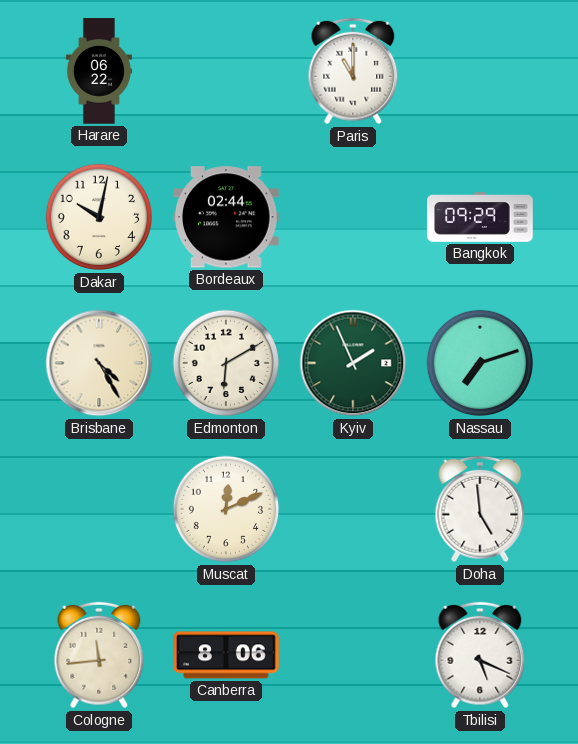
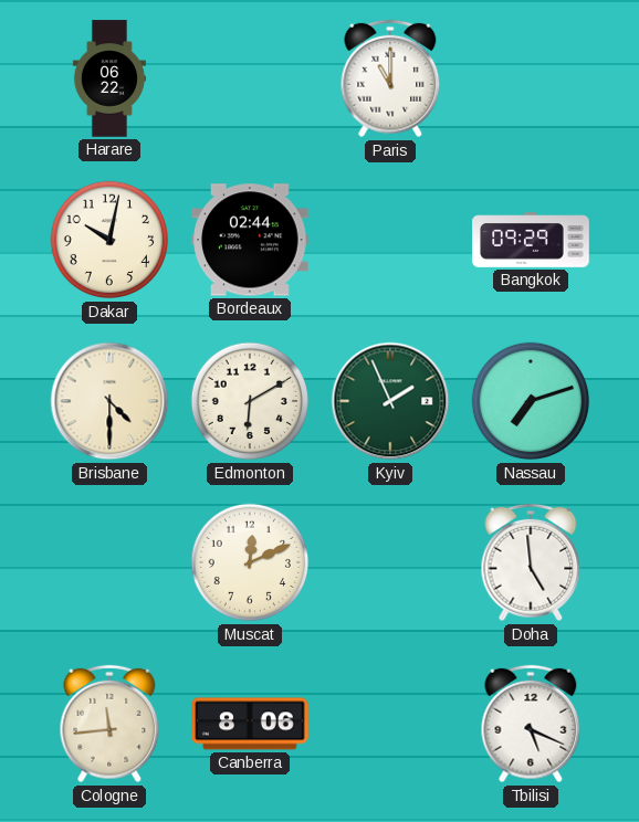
Brisbane: 4:25 -> 4:30 (109, 401)
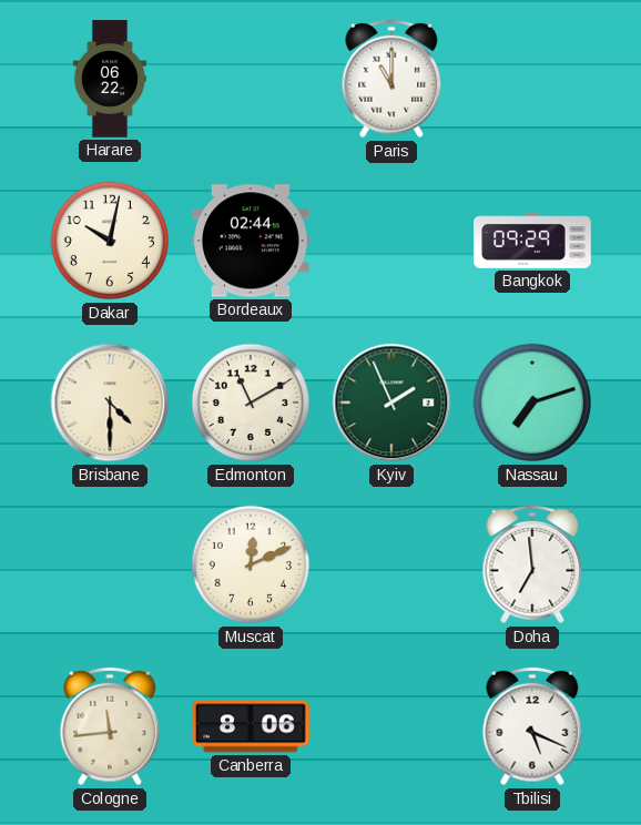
Edmonton: 6:10 -> 11:10 (250, 403)
Doha: 4:59 -> 6:59 (532, 564)
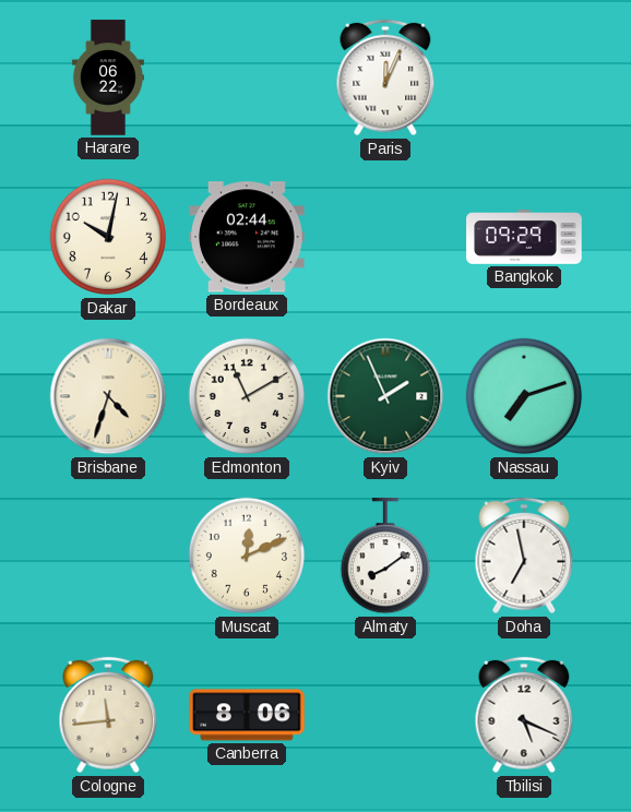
Paris: 11:00 -> 12:04 (385, 77)
Brisbane: 4:30 -> 4:33 (108, 396)
Almaty: none -> 8:09 (384, 557)
Doha: 6:59 -> 6:58 (524, 556)
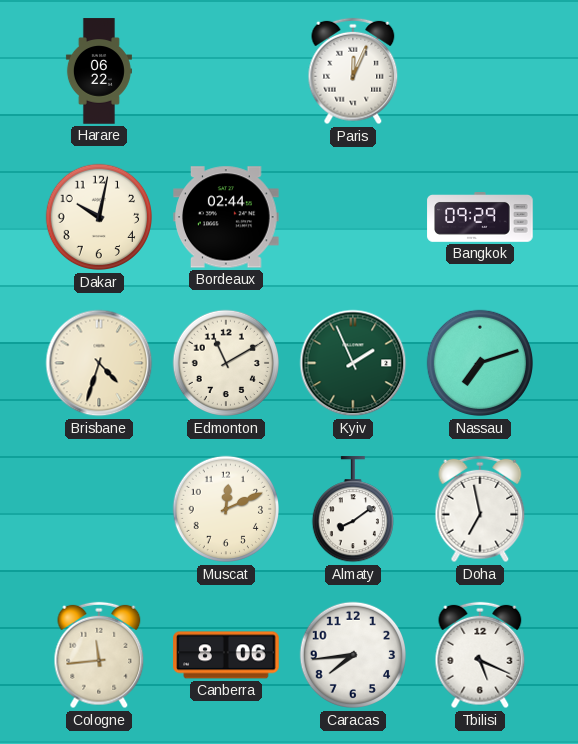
Caracas: none -> 7:44 (352, 655)
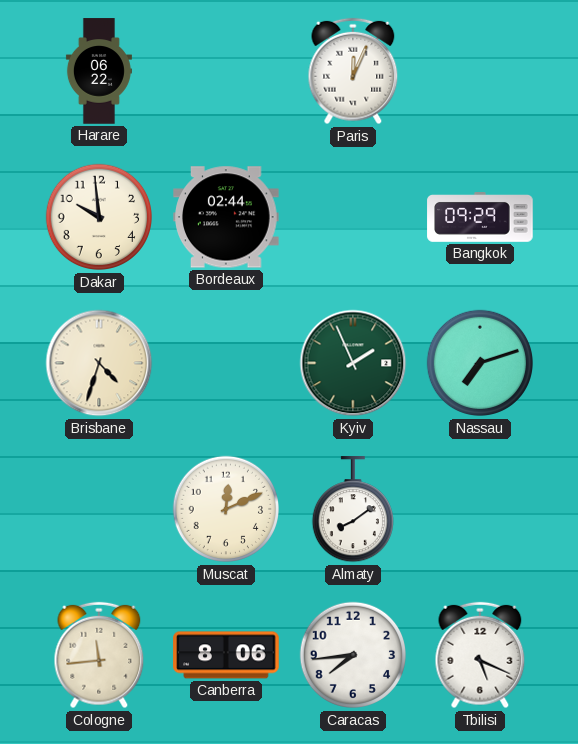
Dakar: 10:02 -> 9:59 (98, 217)
Edmonton: 11:10 -> none (225, 363)
Doha: 6:58 -> none (480, 509)
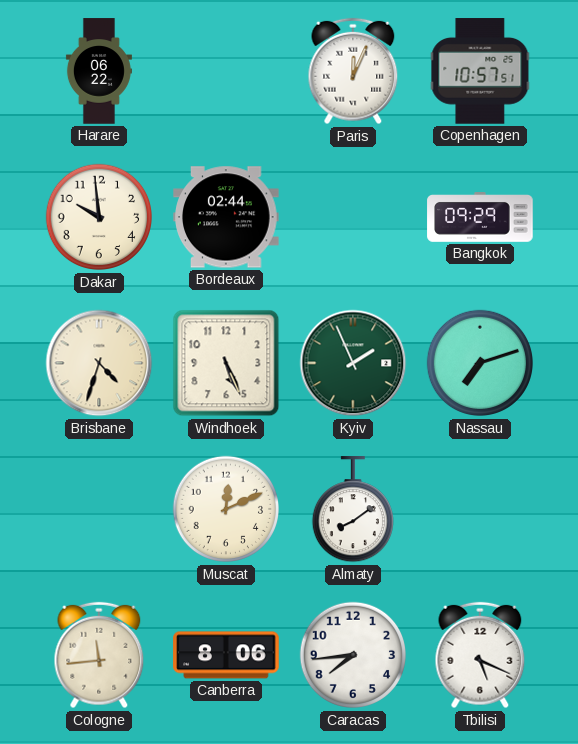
Copenhagen: none -> 10:57 (480, 71)
Windhoek: none -> 5:26 (226, 363)
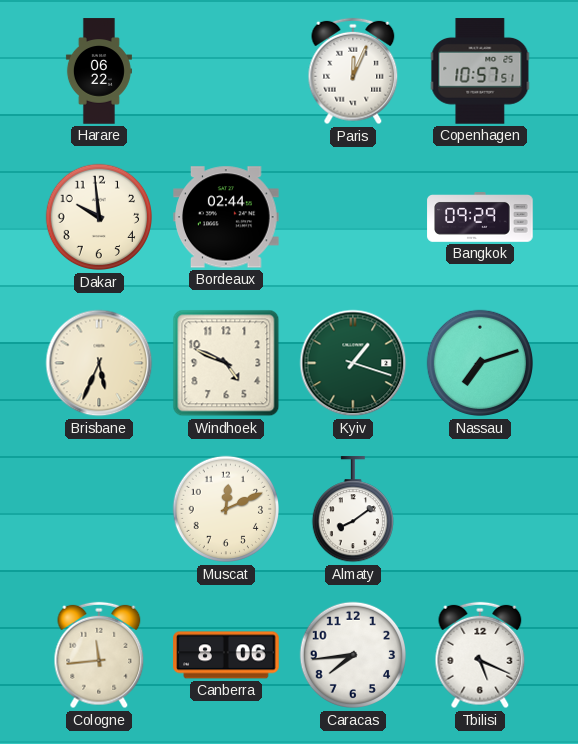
Brisbane: 4:33 -> 5:34 (99, 363)
Windhoek: 5:26 -> 4:49 (226, 363)
Kyiv: 1:56 -> 1:18 (353, 363)
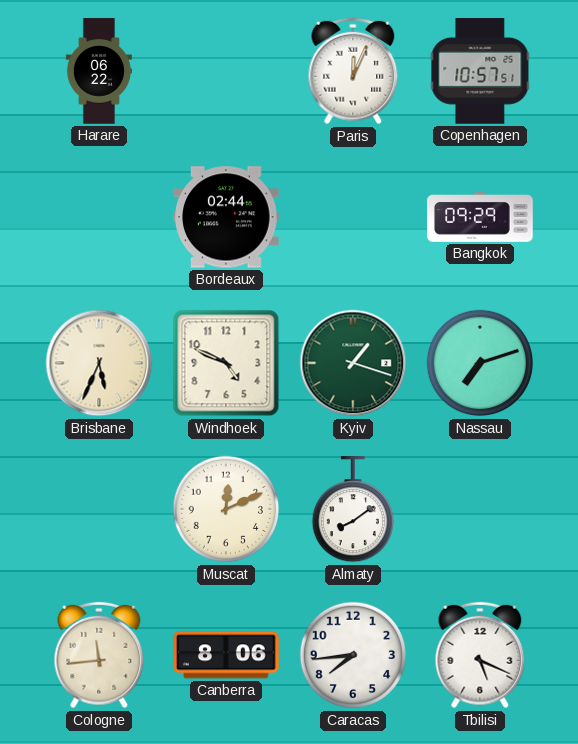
Dakar: 9:59 -> none (98, 217)
